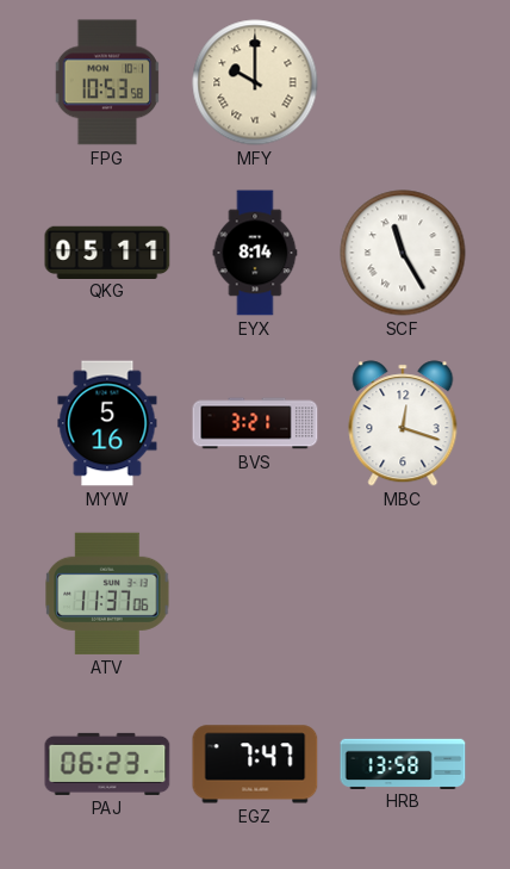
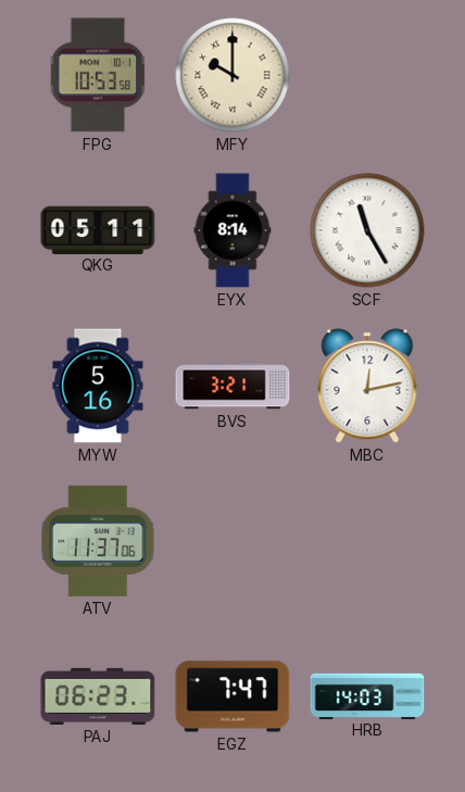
MBC: 12:18 -> 12:13 (367, 386)
HRB: 13:58 -> 14:03 (367, 695)
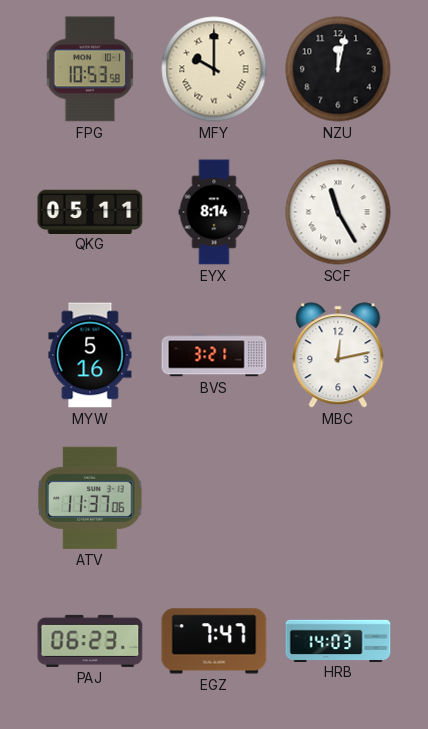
NZU: none -> 12:02 (338, 69)
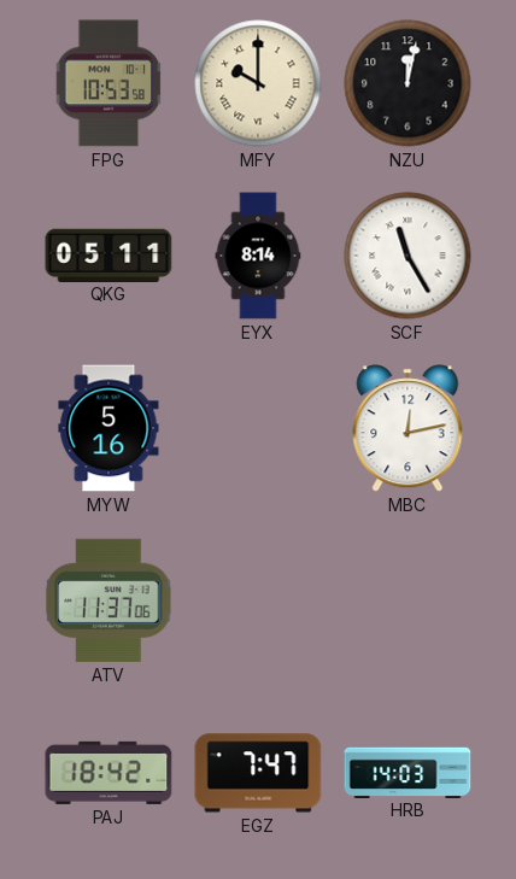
BVS: 3:21 -> none (214, 355)
PAJ: 06:23 -> 18:42 (109, 773)
